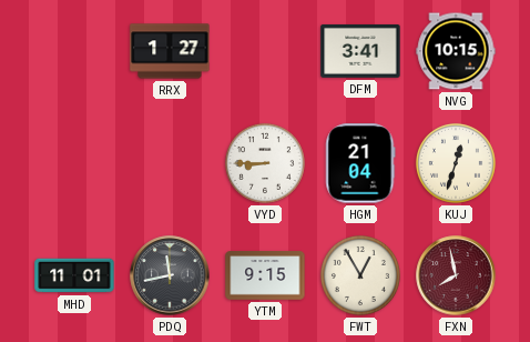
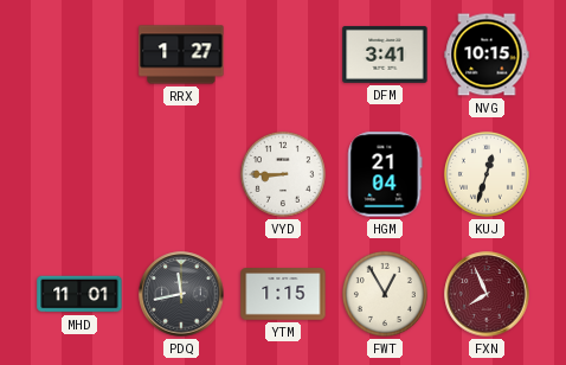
YTM: 9:15 -> 1:15 (283, 294)
FXN: 7:58 -> 7:56 (487, 294)
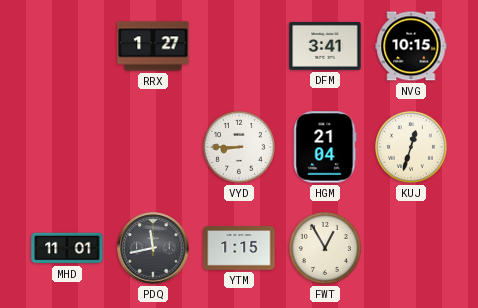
FXN: 7:56 -> none (487, 294)
